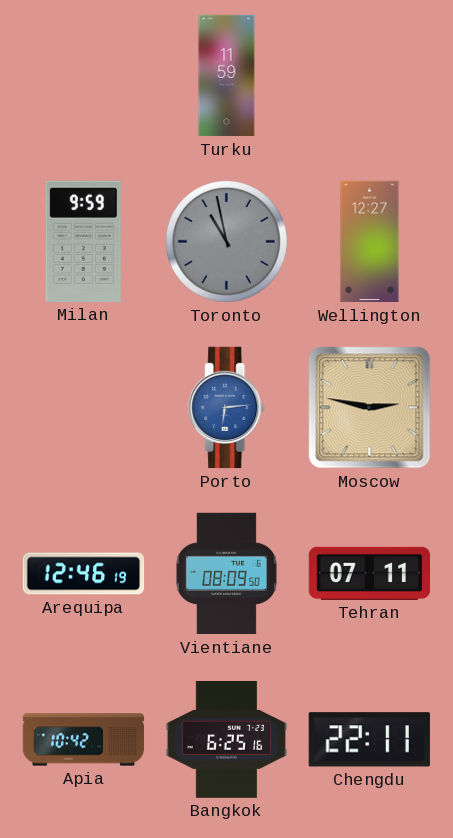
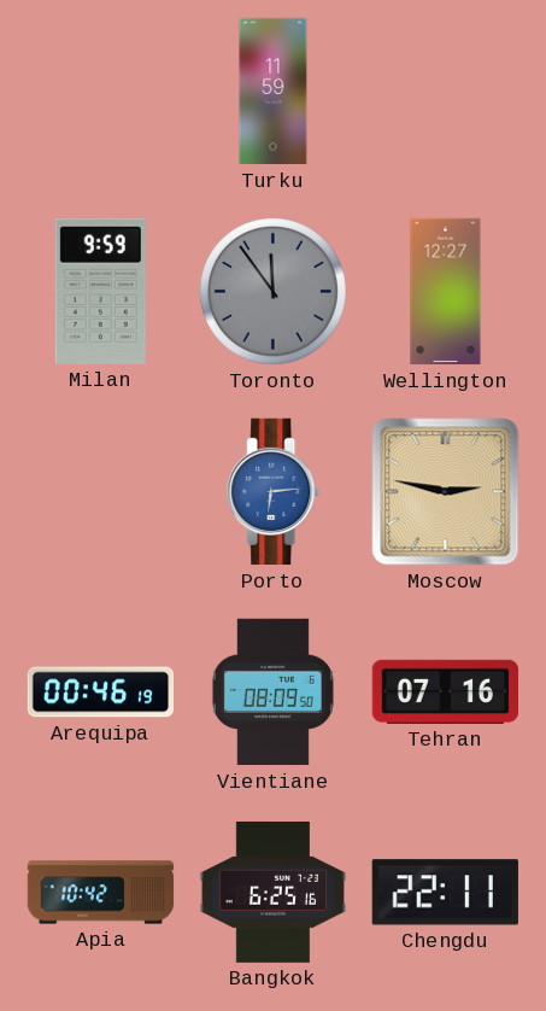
Toronto: 10:58 -> 11:54 (272, 291)
Arequipa: 12:46 -> 00:46 (101, 692)
Tehran: 07:11 -> 07:16 (446, 691)
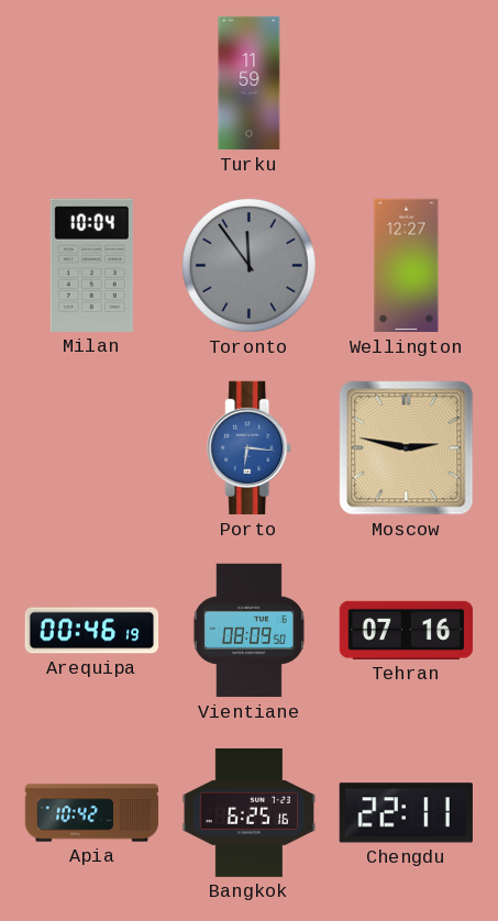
Milan: 9:59 -> 10:04 (91, 265)
Porto: 6:14 -> 6:16 (250, 448)
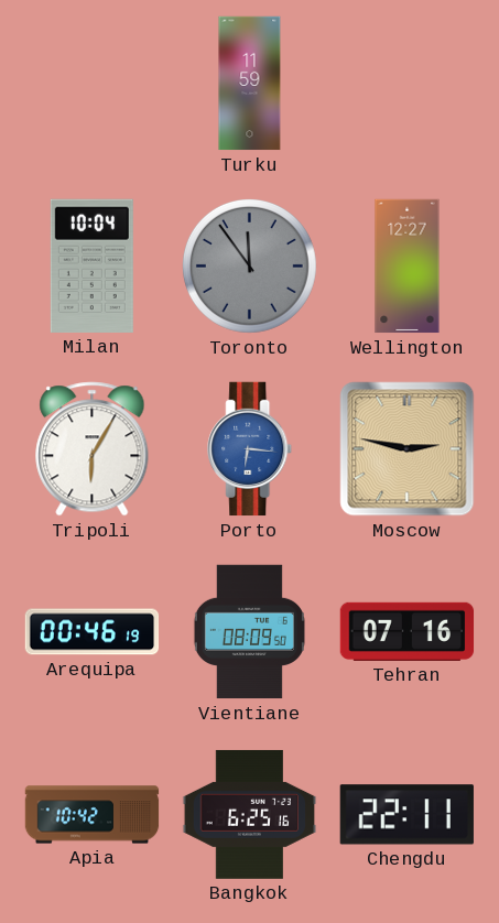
Tripoli: none -> 6:05 (93, 449)
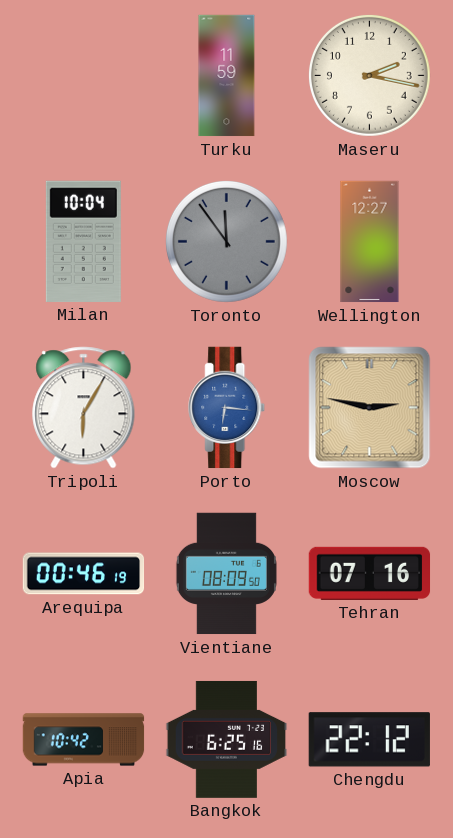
Maseru: none -> 2:17 (369, 75)
Chengdu: 22:11 -> 22:12 (369, 740)
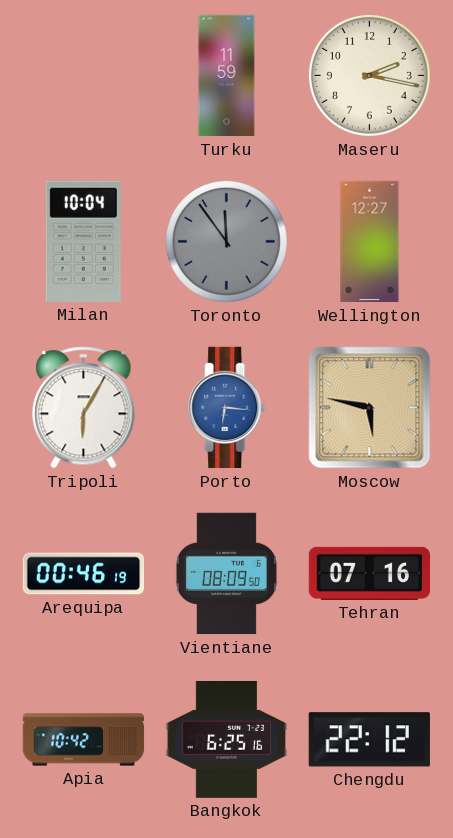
Moscow: 2:47 -> 5:47 (370, 408)
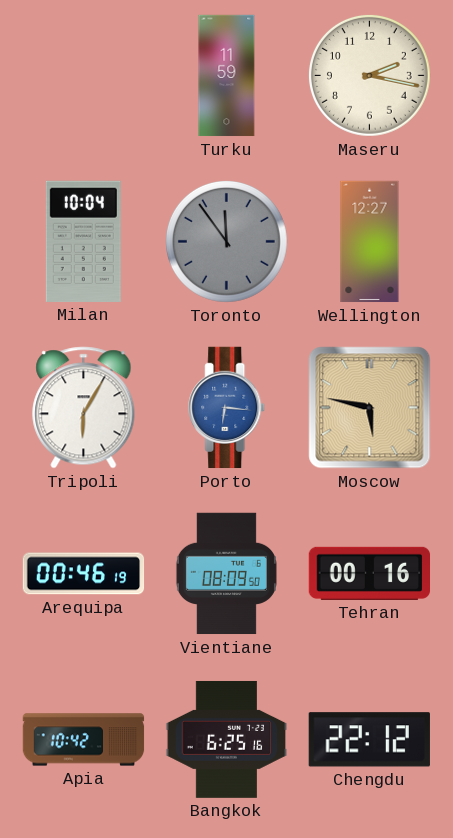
Tehran: 07:16 -> 00:16 (370, 573)
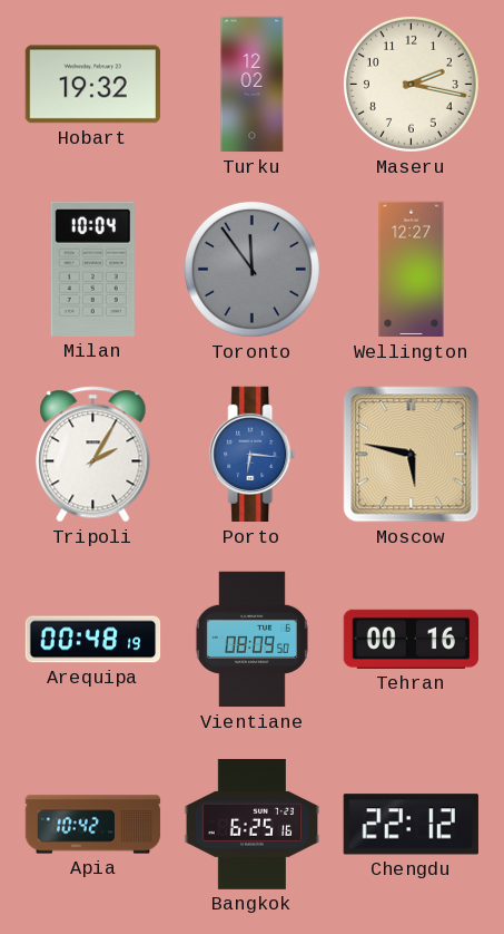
Hobart: none -> 19:32 (92, 85)
Turku: 11:59 -> 12:02 (253, 85)
Tripoli: 6:05 -> 2:05 (93, 455)
Arequipa: 00:46 -> 00:48 (93, 640)
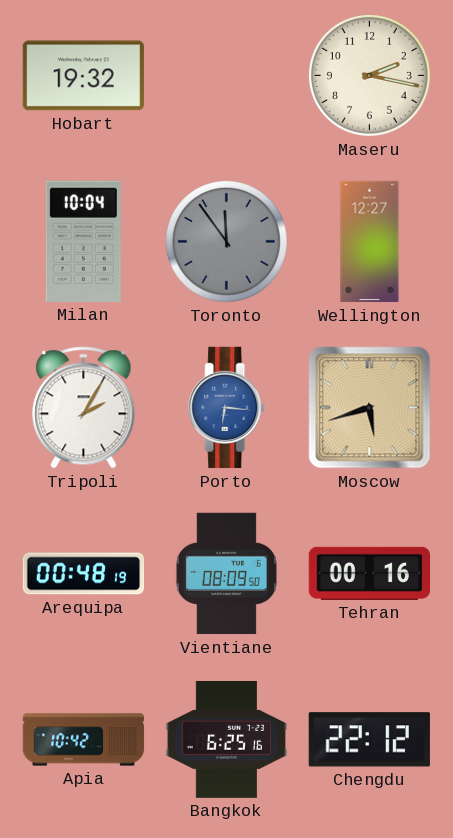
Turku: 12:02 -> none (253, 85)
Moscow: 5:47 -> 5:42 (370, 408)
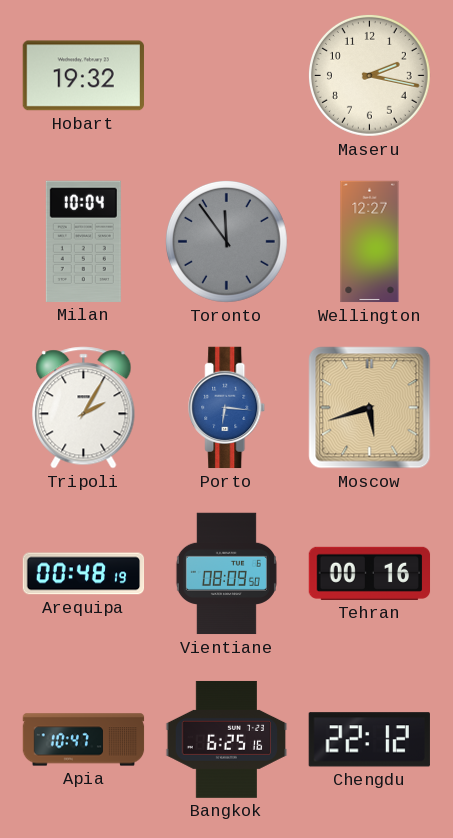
Apia: 10:42 -> 10:47 (84, 740)
